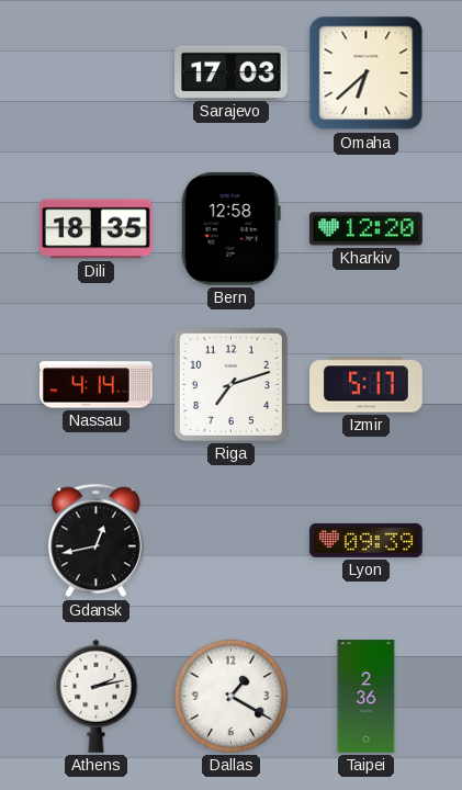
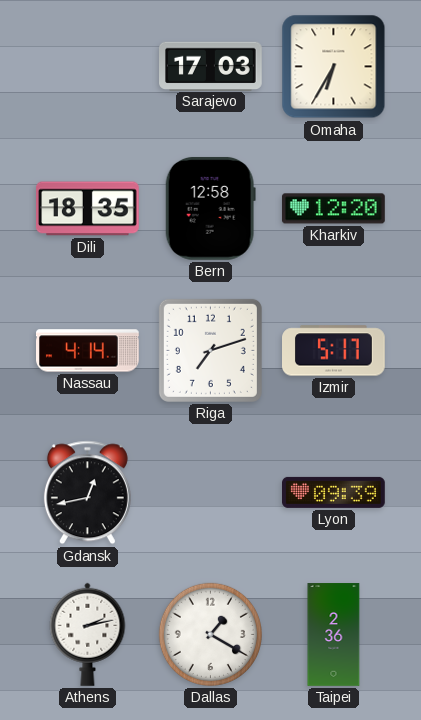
Omaha: 6:38 -> 6:35 (334, 67)
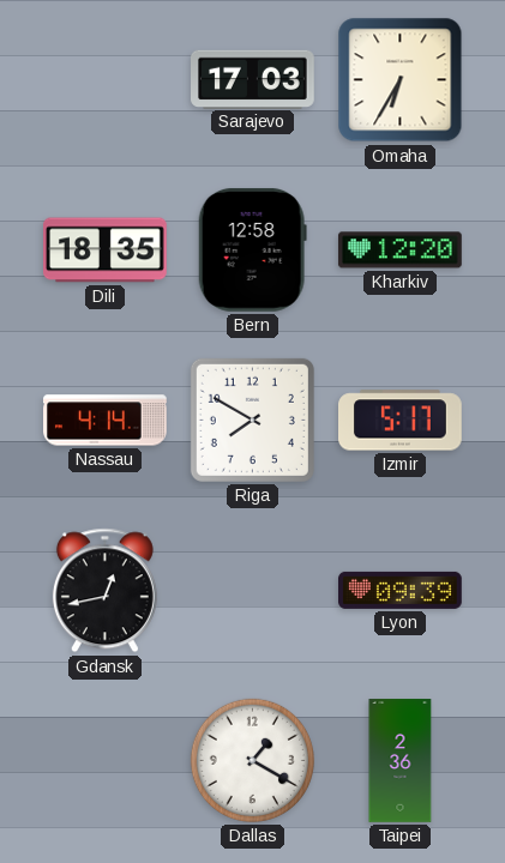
Riga: 7:12 -> 7:50 (252, 420)
Athens: 2:13 -> none (88, 634)
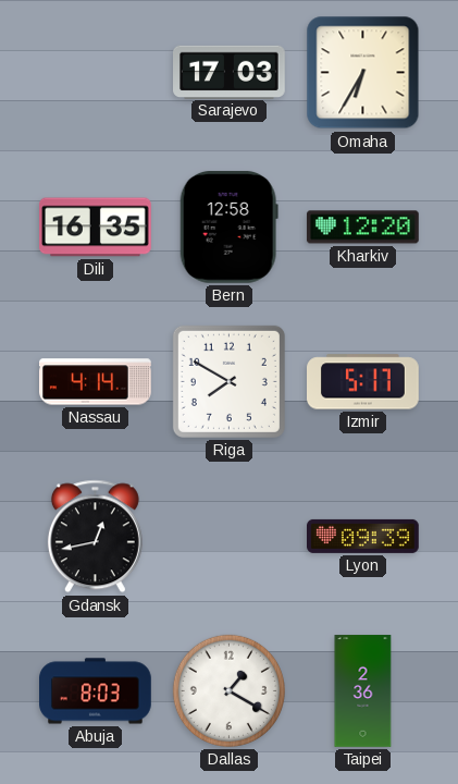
Dili: 18:35 -> 16:35 (96, 228)
Abuja: none -> 8:03 (96, 691)
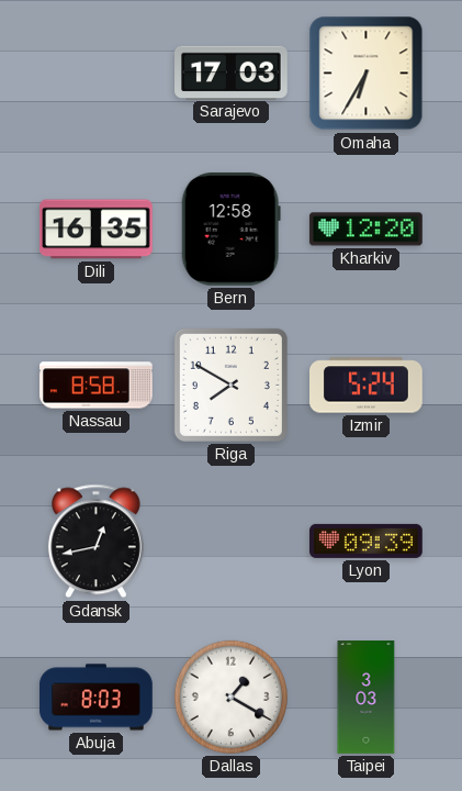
Nassau: 4:14 -> 8:58 (97, 386)
Izmir: 5:17 -> 5:24 (367, 386)
Taipei: 2:36 -> 3:03 (367, 698)
